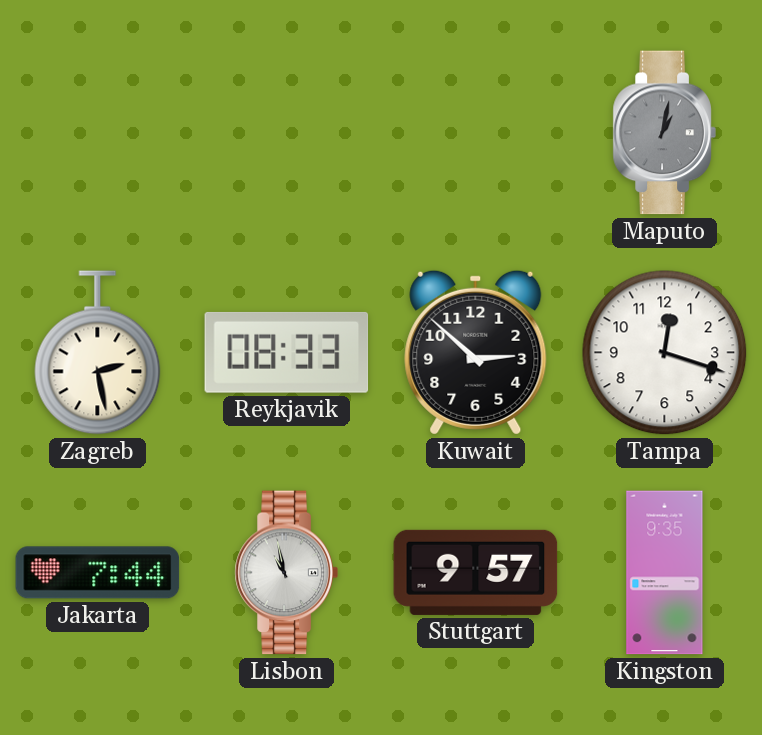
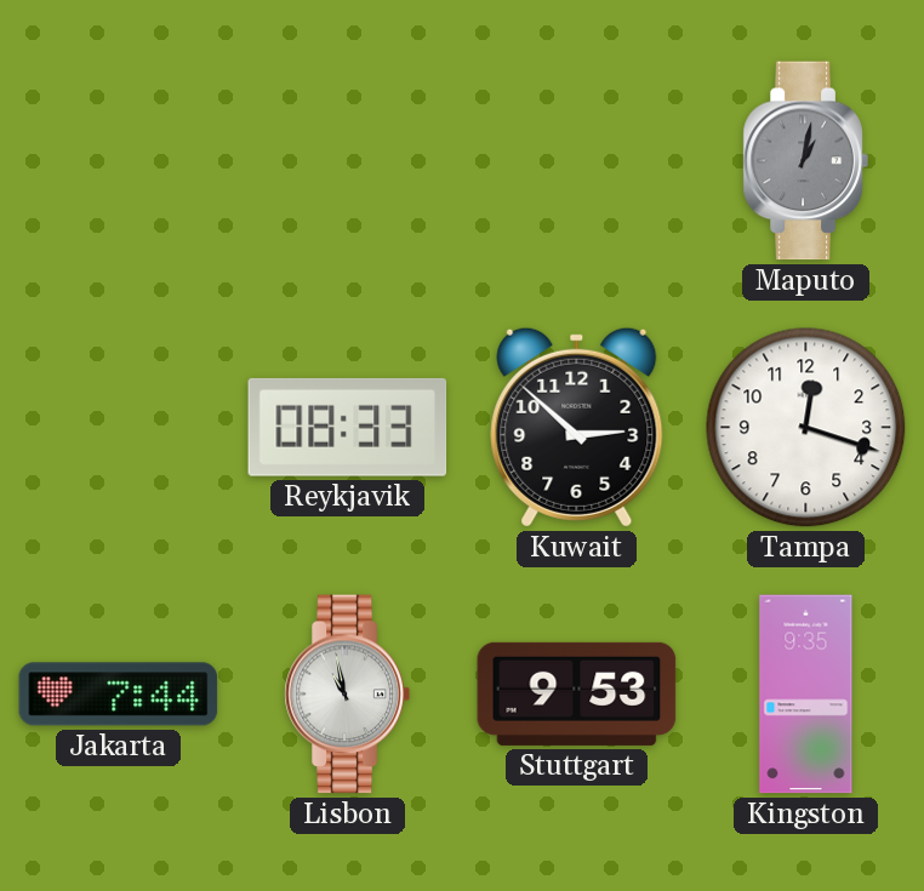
Zagreb: 2:28 -> none (98, 353)
Stuttgart: 9:57 -> 9:53 (577, 693)
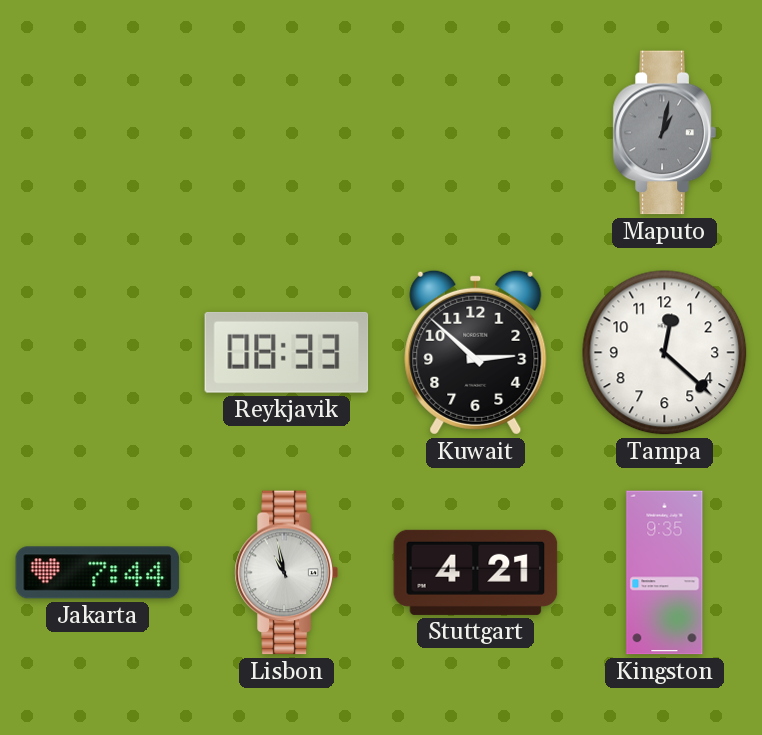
Tampa: 12:18 -> 12:22 (665, 353)
Stuttgart: 9:53 -> 4:21 (476, 572)
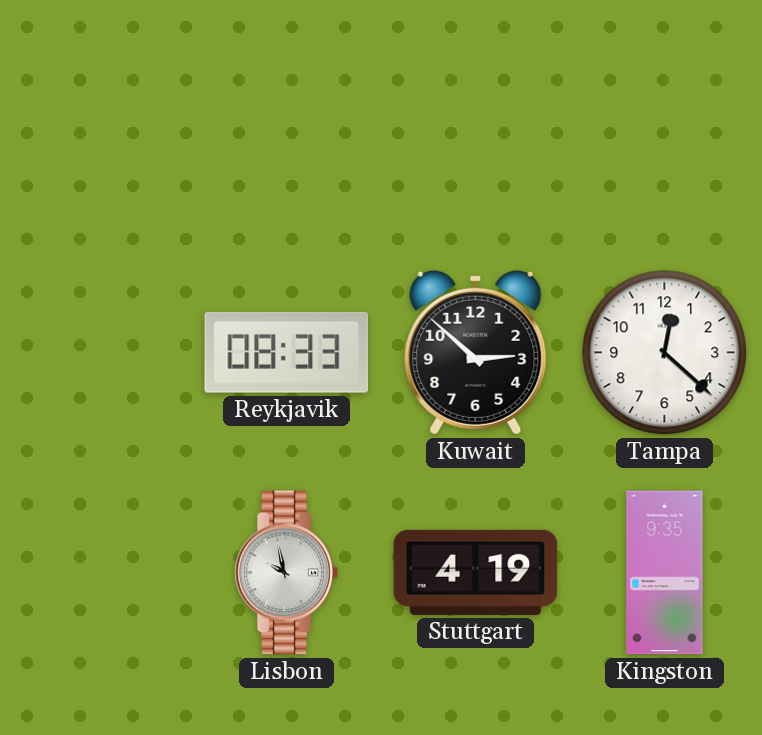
Maputo: 1:02 -> none (664, 133)
Jakarta: 7:44 -> none (98, 573)
Lisbon: 10:58 -> 9:58 (286, 573)
Stuttgart: 4:21 -> 4:19 (476, 572)
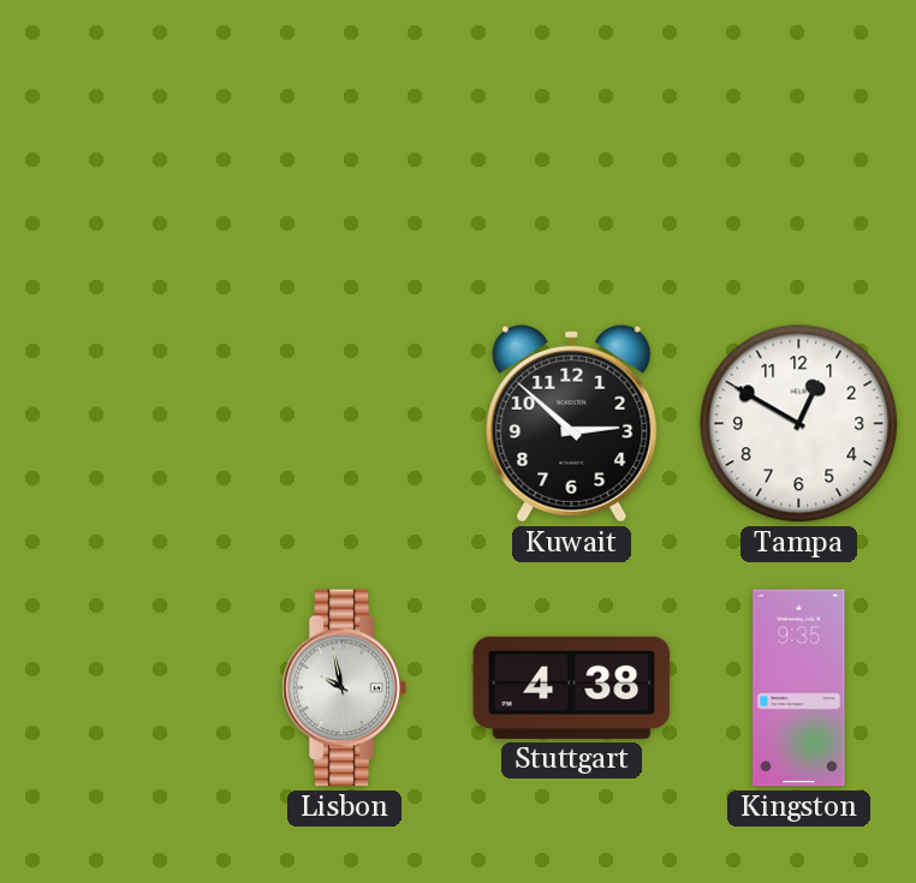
Reykjavik: 08:33 -> none (287, 352)
Tampa: 12:22 -> 12:50 (799, 424)
Stuttgart: 4:19 -> 4:38 (572, 687)
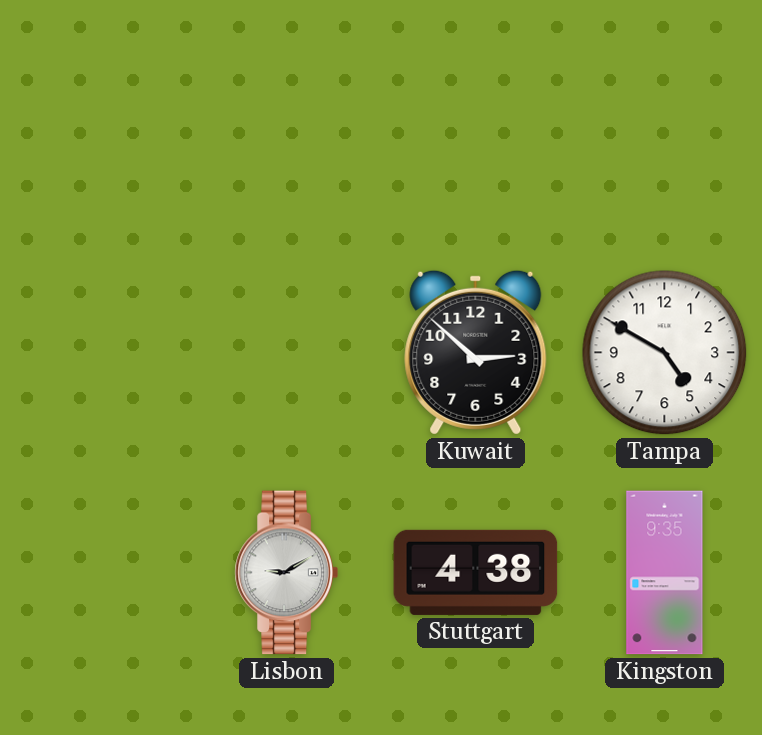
Tampa: 12:50 -> 4:50 (665, 353)
Lisbon: 9:58 -> 9:10 (286, 573)
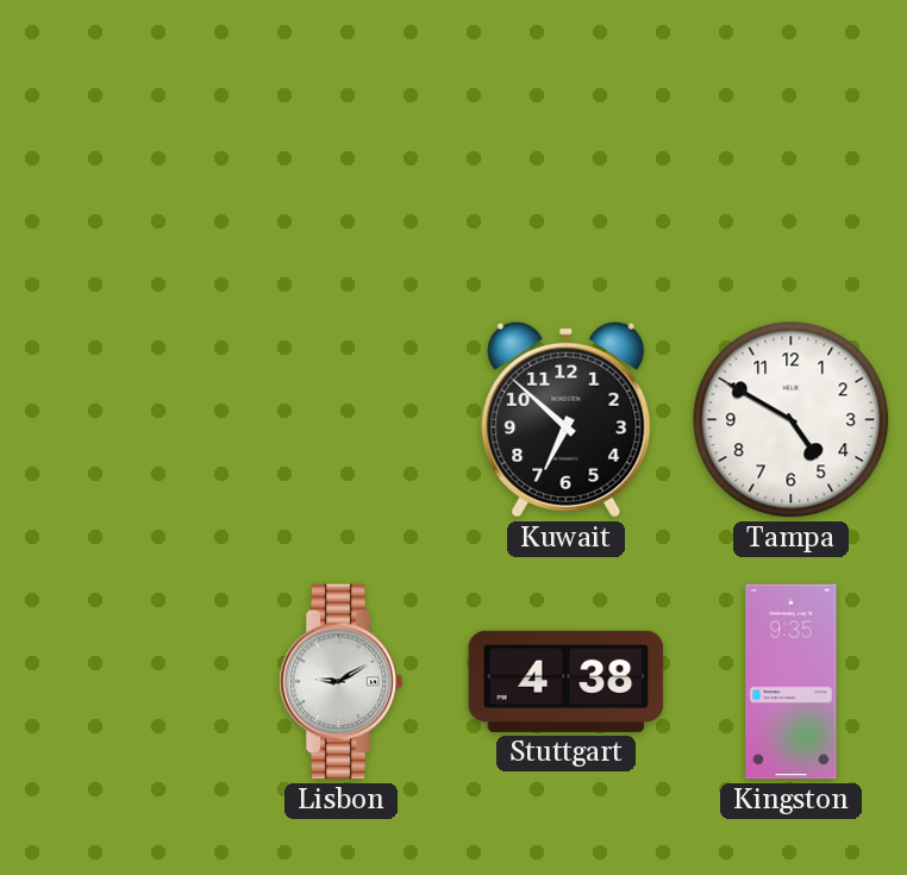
Kuwait: 2:52 -> 6:52 (567, 419)
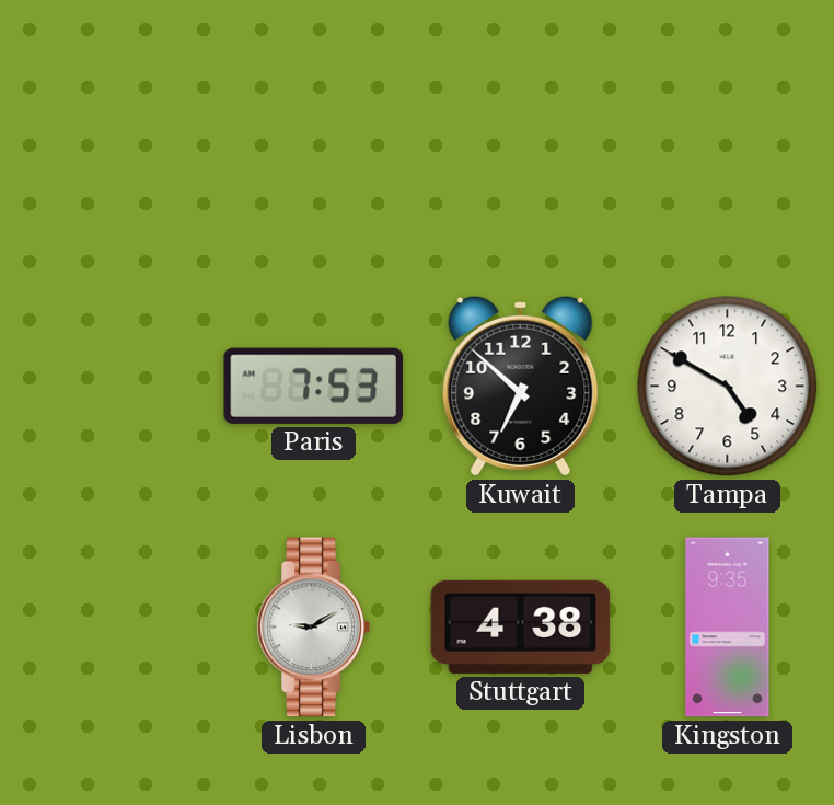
Paris: none -> 7:53 (313, 386)
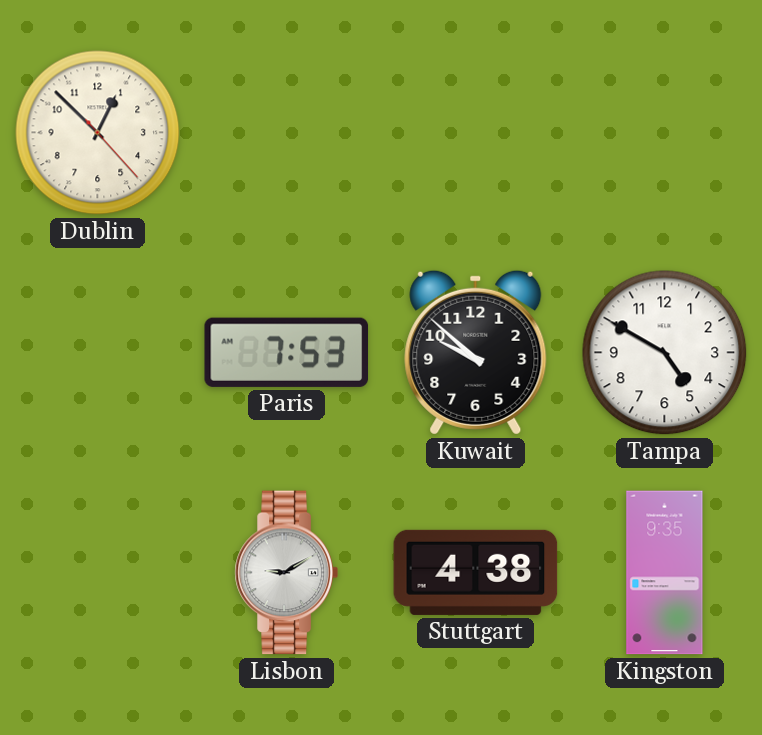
Dublin: none -> 12:52 (98, 133)
Kuwait: 6:52 -> 9:52 (476, 352)
